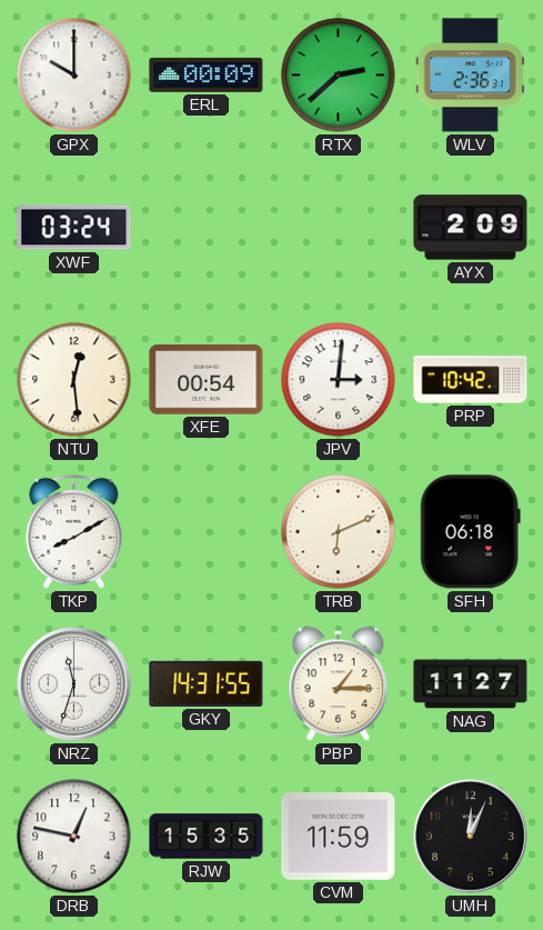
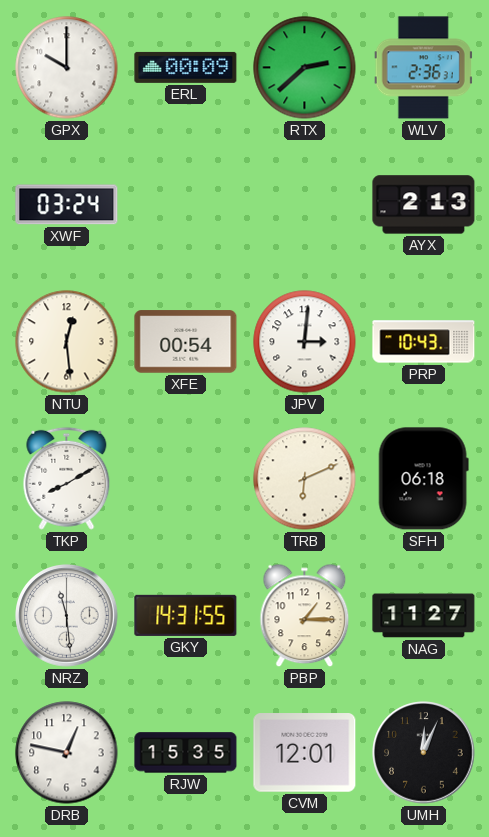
AYX: 2:09 -> 2:13 (424, 205)
PRP: 10:42 -> 10:43 (424, 342)
NRZ: 11:33 -> 11:29 (67, 616)
CVM: 11:59 -> 12:01 (305, 753)
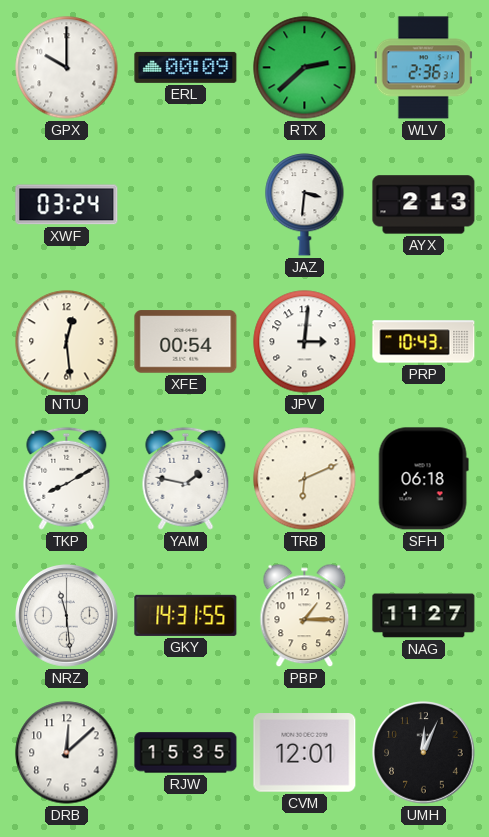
JAZ: none -> 3:31 (305, 205)
YAM: none -> 1:47 (186, 478)
DRB: 12:47 -> 12:08 (67, 753)
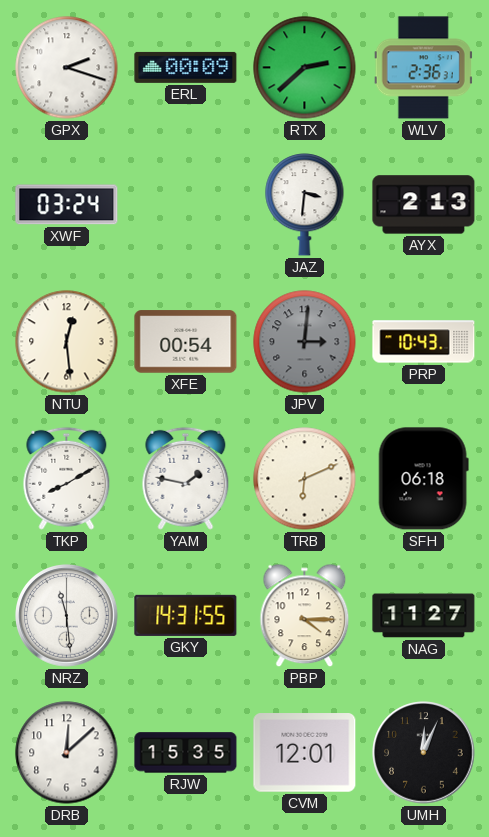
GPX: 10:00 -> 2:18 (67, 68)
JPV dial: white -> grey (305, 342)
PBP: 1:15 -> 4:15 (305, 616)
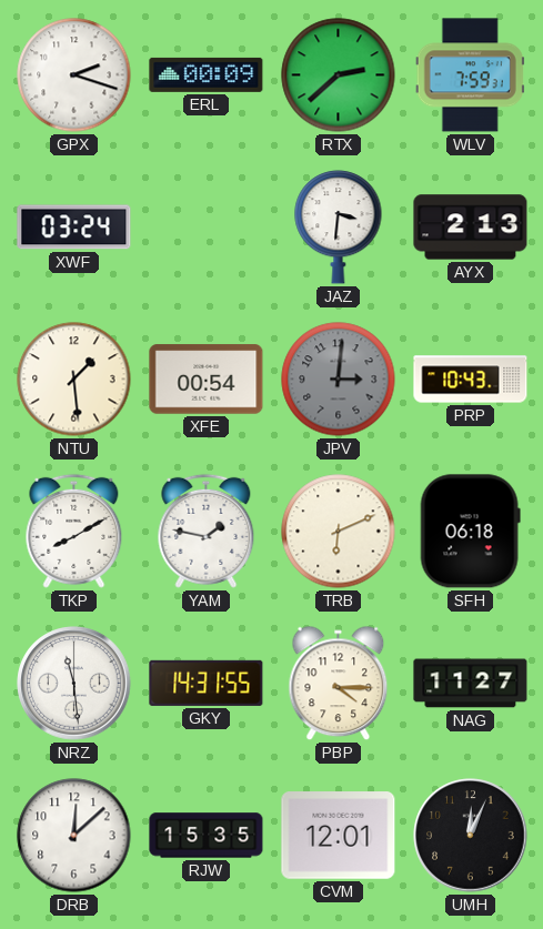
WLV: 2:36 -> 7:59 (470, 75)
NTU: 12:29 -> 1:29 (74, 380)
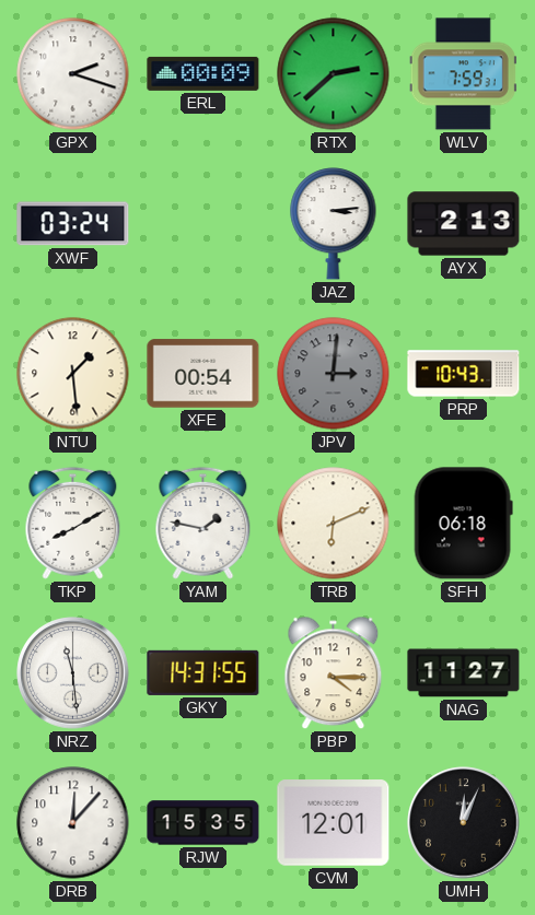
JAZ: 3:31 -> 3:14 (334, 224)
DRB: 12:08 -> 12:07 (73, 823)
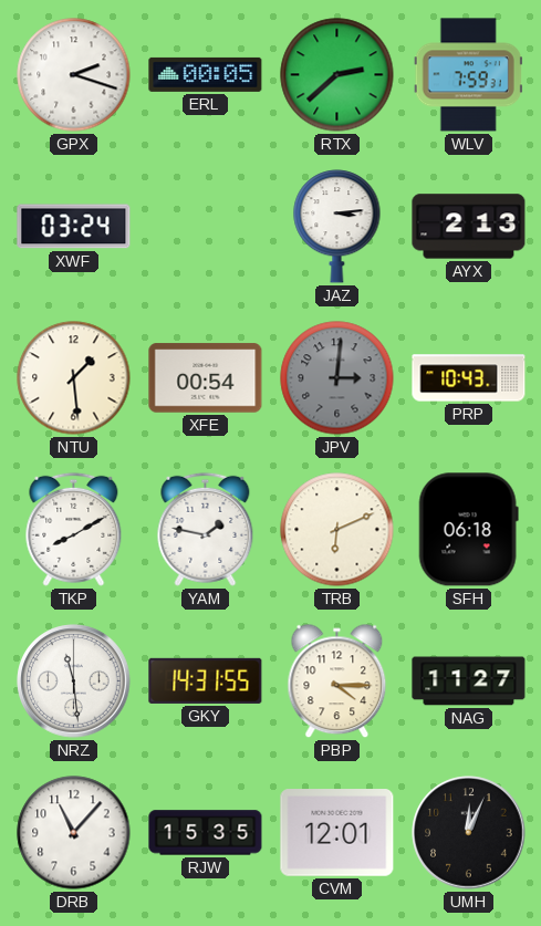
ERL: 00:09 -> 00:05 (206, 74)
DRB: 12:07 -> 11:07 (74, 833)
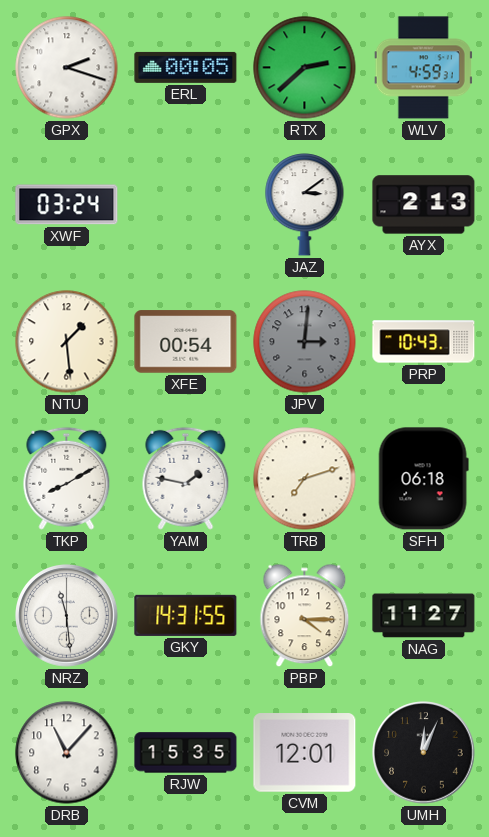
WLV: 7:59 -> 4:59 (423, 68)
JAZ: 3:14 -> 3:09 (305, 205)
TRB: 6:11 -> 7:12 (305, 479)
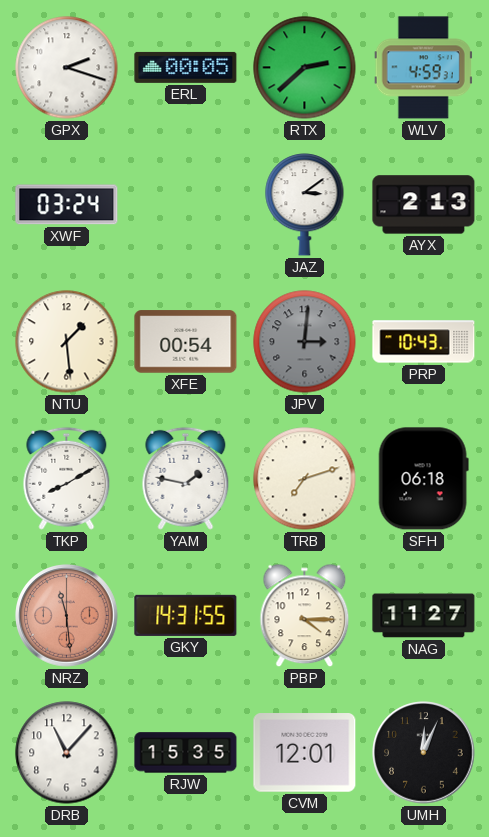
NRZ dial: white -> salmon (67, 616)
